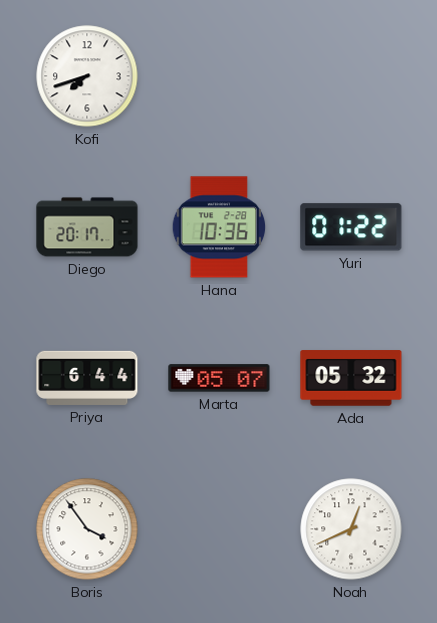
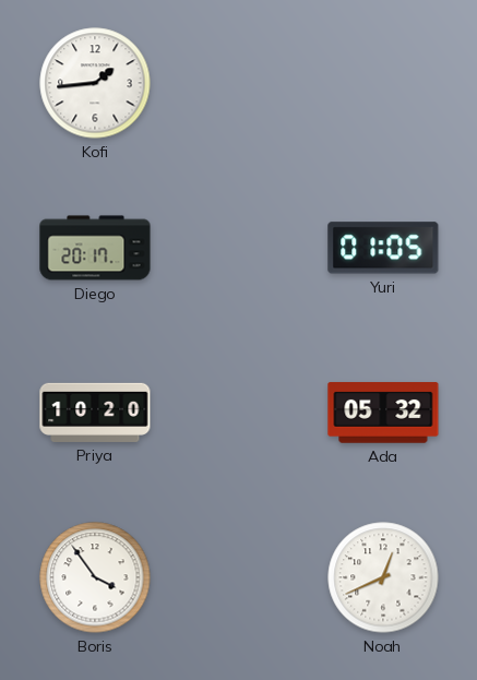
Kofi: 7:42 -> 1:44 (95, 83)
Hana: 10:36 -> none (219, 227)
Yuri: 01:22 -> 01:05 (383, 248)
Priya: 6:44 -> 10:20 (95, 413)
Marta: 05:07 -> none (219, 378)
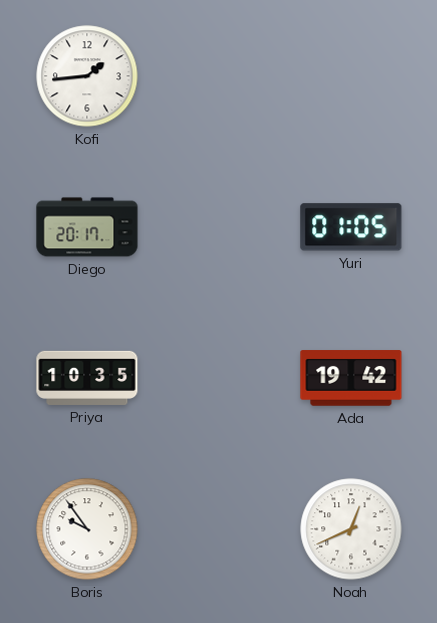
Priya: 10:20 -> 10:35 (87, 378)
Ada: 05:32 -> 19:42 (351, 378)
Boris: 3:54 -> 9:54 (87, 529)
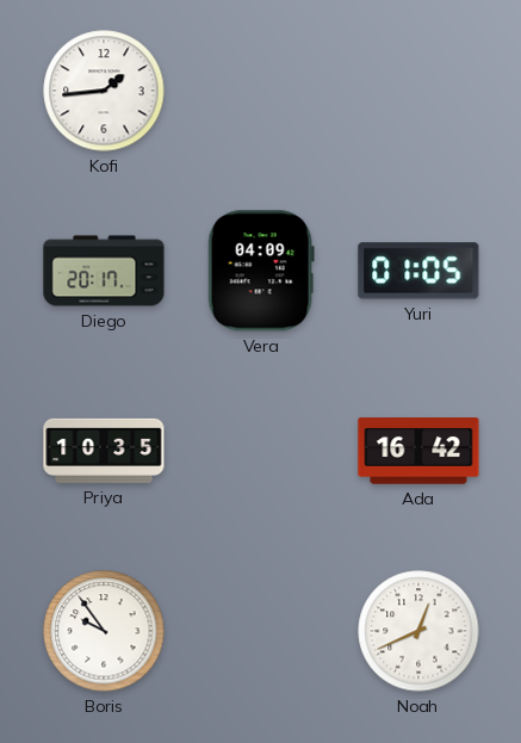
Vera: none -> 04:09 (261, 271)
Ada: 19:42 -> 16:42 (418, 451)
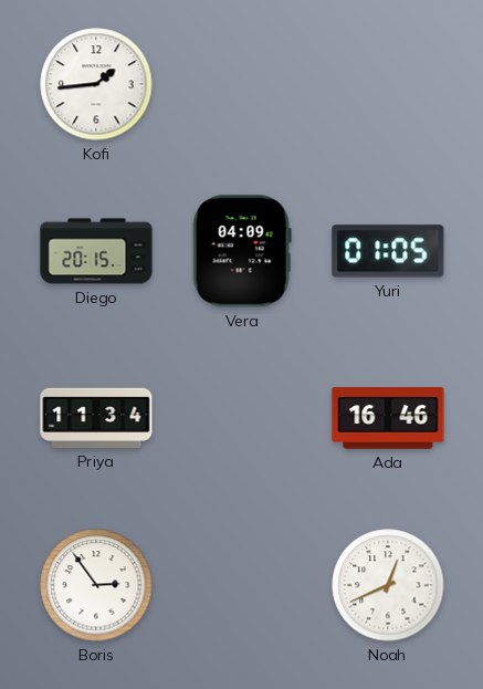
Diego: 20:17 -> 20:15 (96, 251)
Priya: 10:35 -> 11:34 (96, 418)
Ada: 16:42 -> 16:46 (388, 418)
Boris: 9:54 -> 2:54 (96, 585)
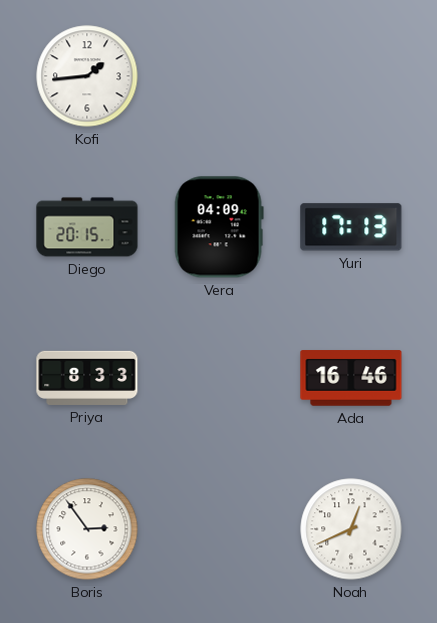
Yuri: 01:05 -> 17:13 (351, 227)
Priya: 11:34 -> 8:33 (87, 378)
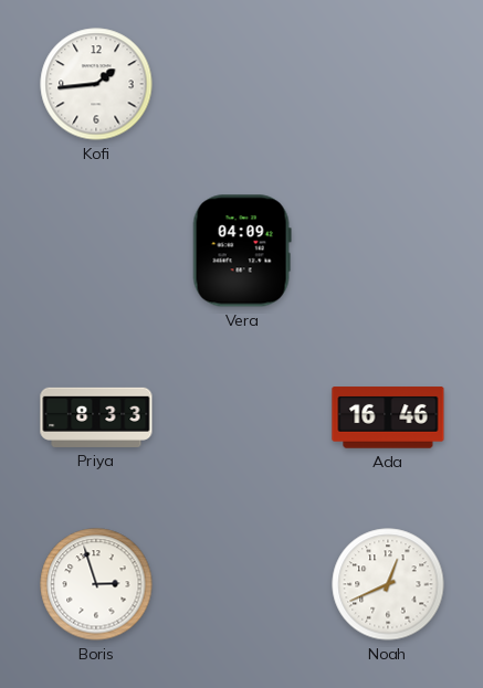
Diego: 20:15 -> none (87, 227)
Yuri: 17:13 -> none (351, 227)
Boris: 2:54 -> 2:57 (96, 584)
